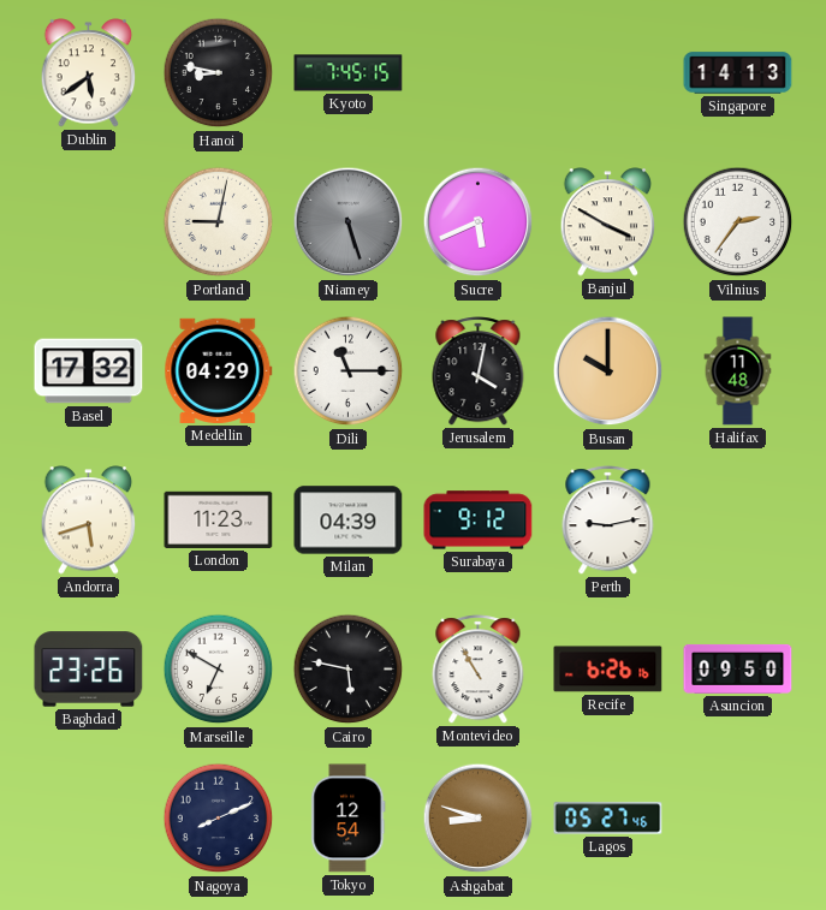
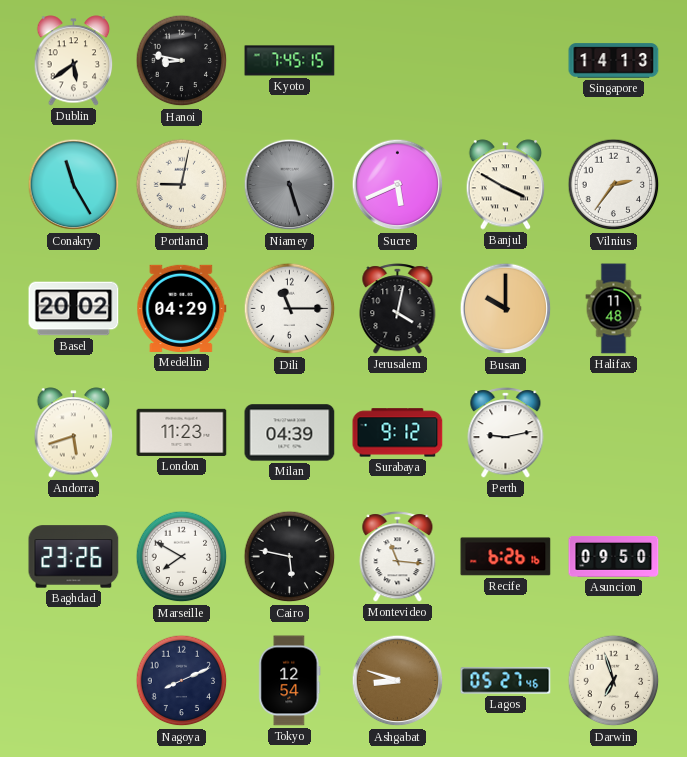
Conakry: none -> 11:25 (74, 185)
Basel: 17:32 -> 20:02 (74, 309)
Marseille: 6:50 -> 7:50 (182, 557)
Montevideo: 10:55 -> 11:16 (398, 557)
Darwin: none -> 6:57 (614, 681)
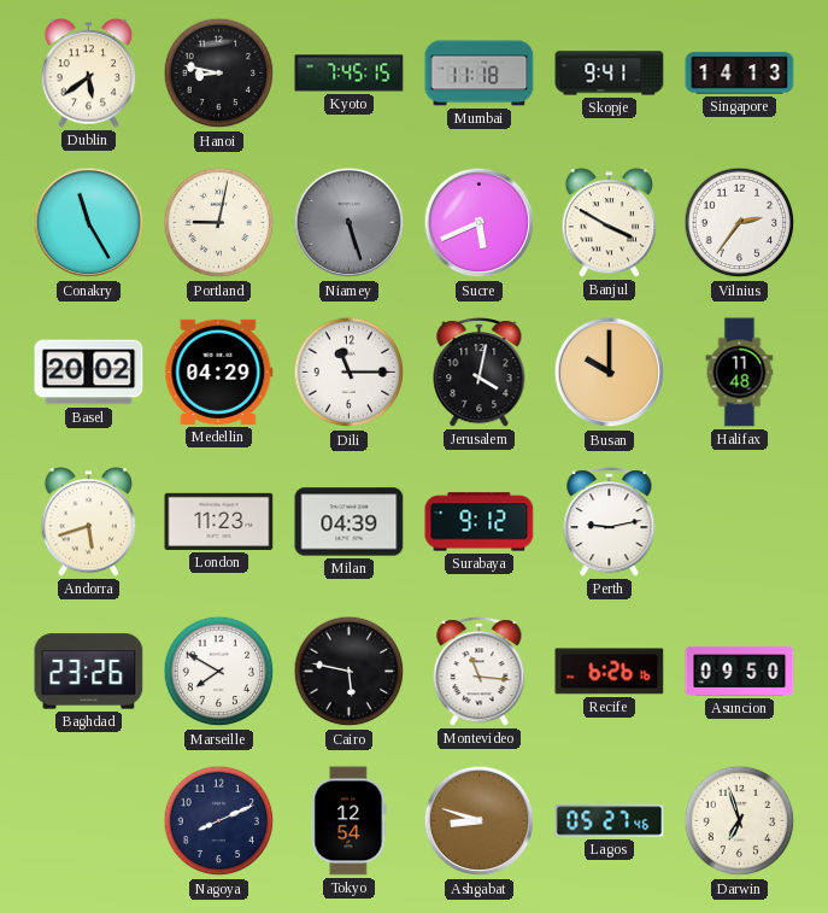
Mumbai: none -> 11:18 (480, 74)
Skopje: none -> 9:41 (610, 74)
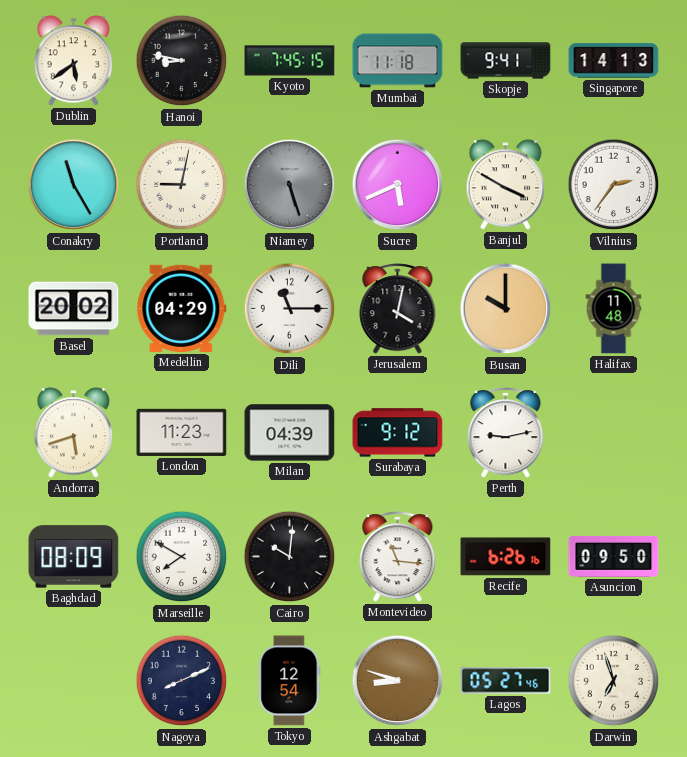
Baghdad: 23:26 -> 08:09 (74, 557)
Cairo: 5:47 -> 10:01 (290, 557)
